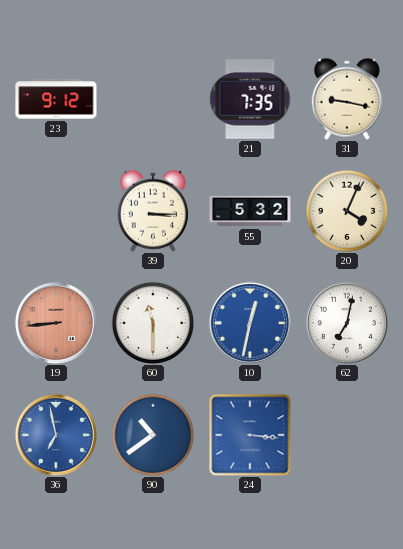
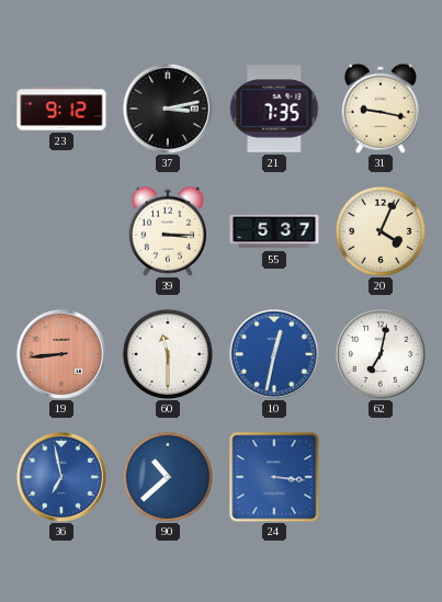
37: none -> 3:13 (168, 109)
55: 5:32 -> 5:37 (274, 231)
90: 10:39 -> 10:38 (167, 476)
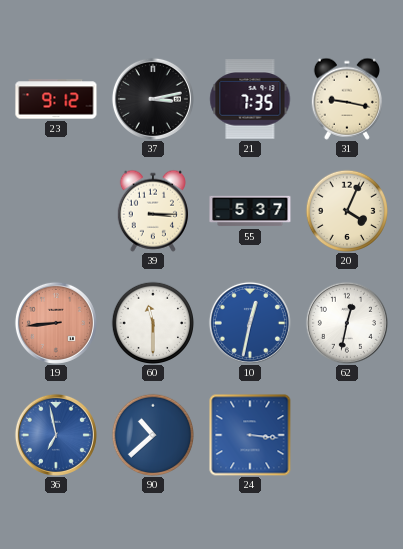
62: 7:02 -> 12:32 (347, 323)
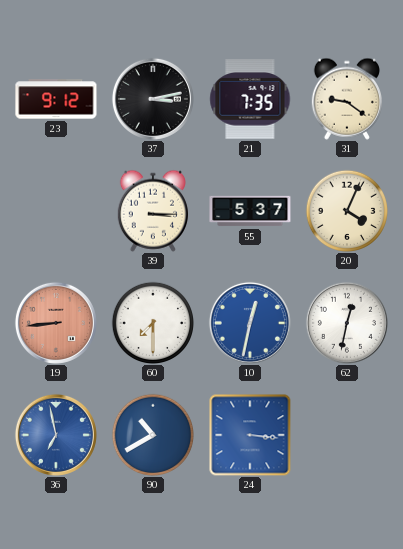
31: 9:17 -> 9:21 (347, 99)
60: 11:30 -> 7:30 (152, 322)
90: 10:38 -> 10:40 (152, 434)
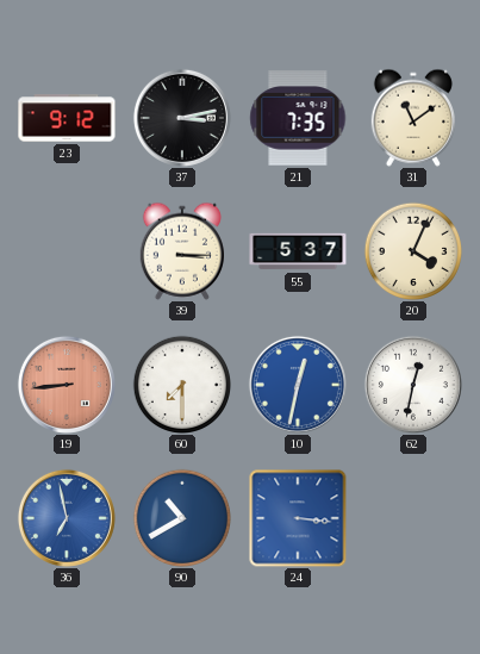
31: 9:21 -> 11:09 (413, 118)
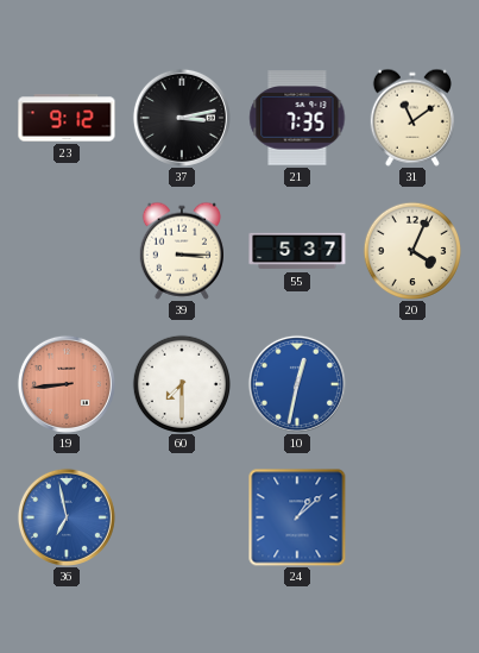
62: 12:32 -> none (413, 385)
90: 10:40 -> none (181, 517)
24: 3:16 -> 1:08 (297, 517)
